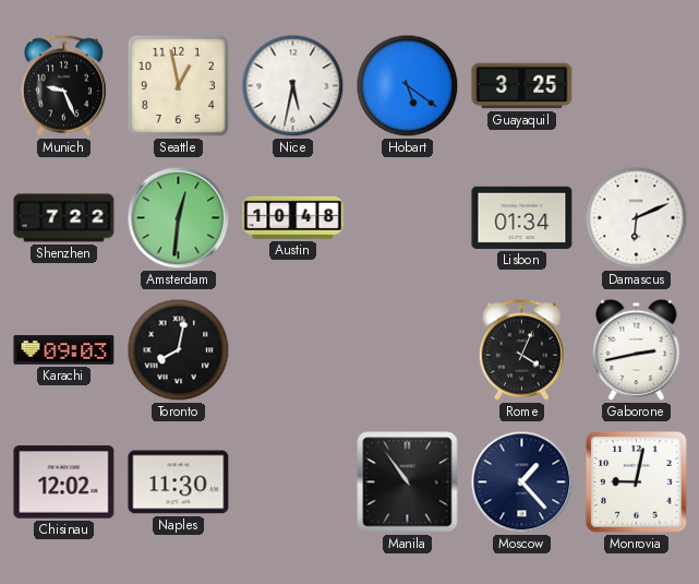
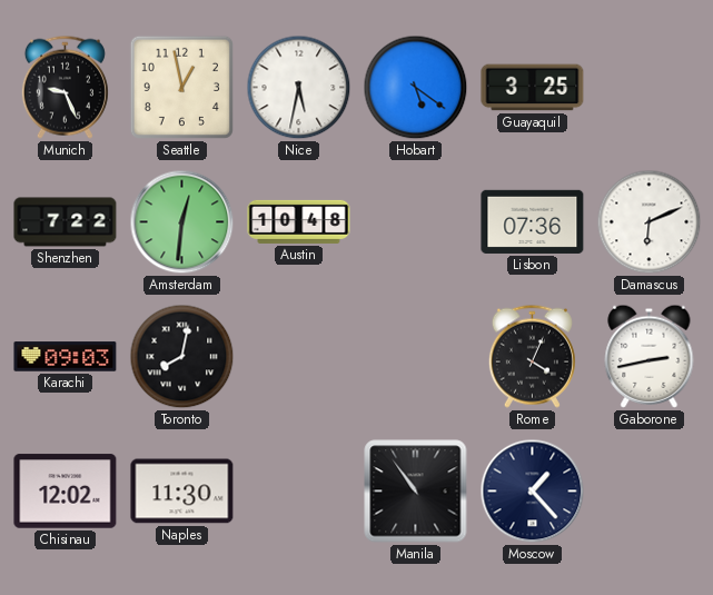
Lisbon: 01:34 -> 07:36 (533, 221)
Monrovia: 9:02 -> none (637, 482)
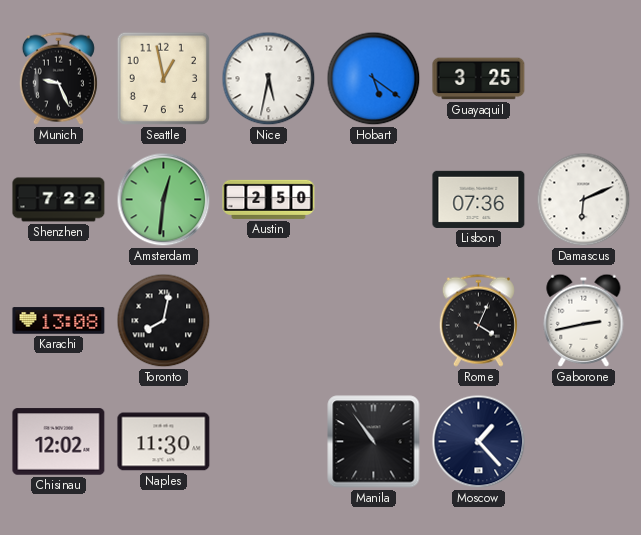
Austin: 10:48 -> 2:50 (269, 199)
Karachi: 09:03 -> 13:08 (59, 321)
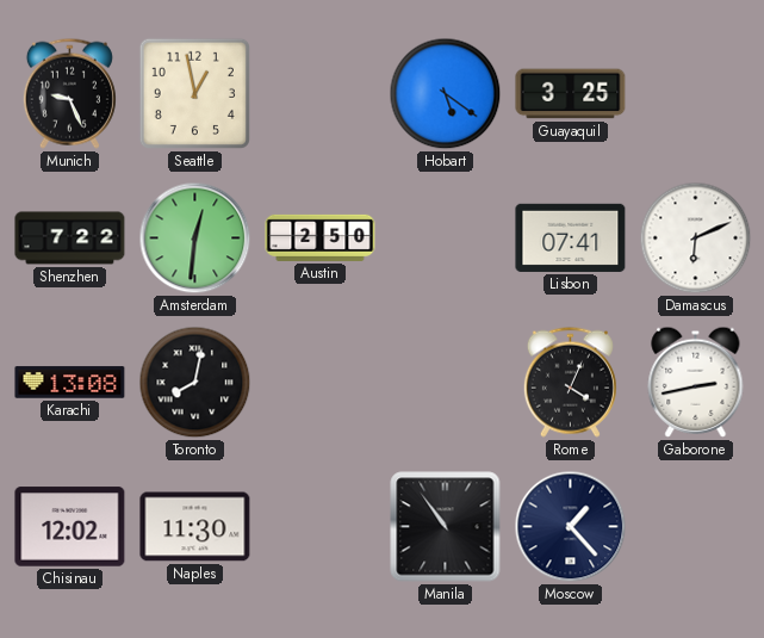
Nice: 5:32 -> none (269, 79)
Lisbon: 07:36 -> 07:41 (571, 237)
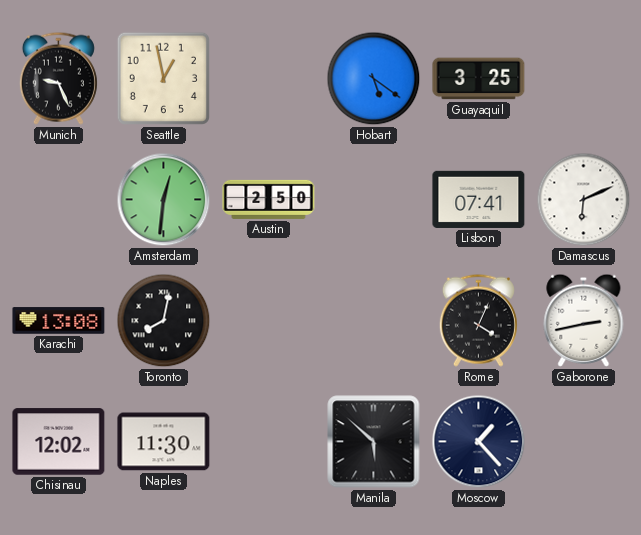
Shenzhen: 7:22 -> none (70, 239)
Manila: 10:54 -> 5:52 (374, 442)
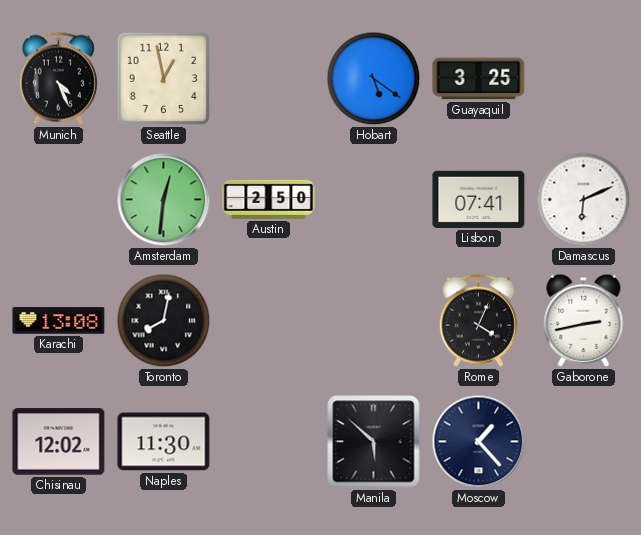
Munich: 9:26 -> 4:26 (58, 78)
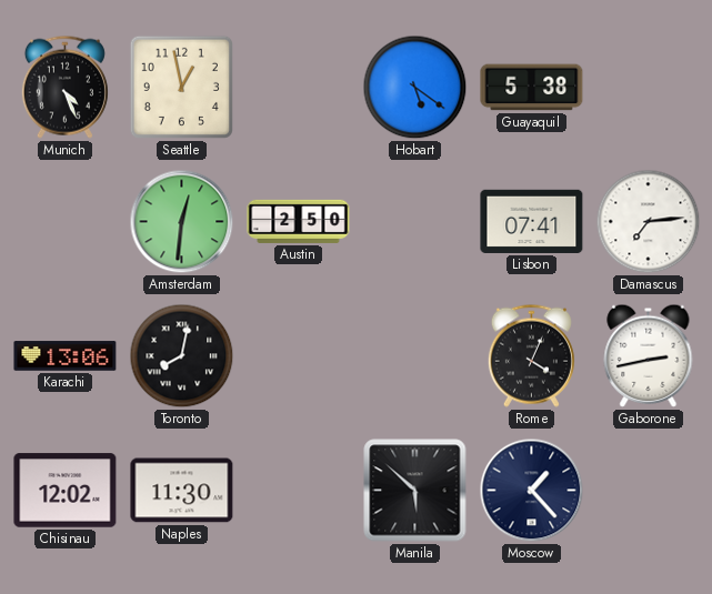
Guayaquil: 3:25 -> 5:38 (532, 88)
Damascus: 6:11 -> 7:14 (649, 222)
Karachi: 13:08 -> 13:06 (66, 356)
